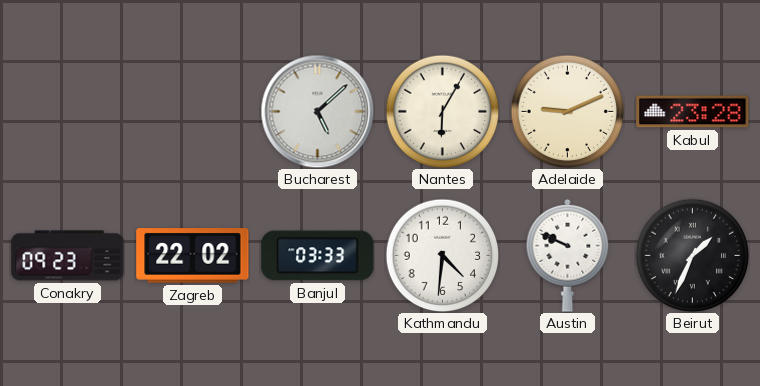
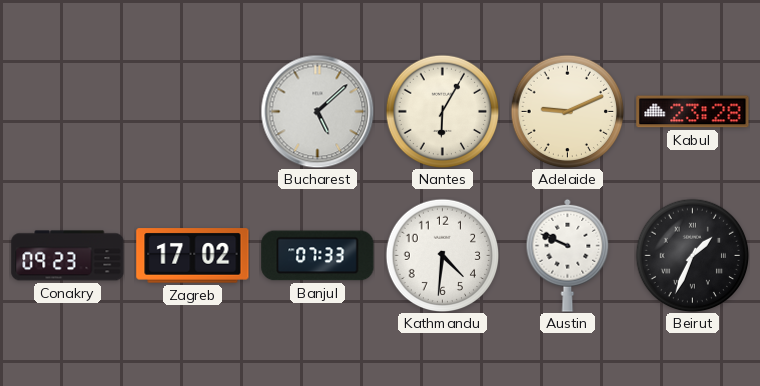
Zagreb: 22:02 -> 17:02 (193, 256)
Banjul: 03:33 -> 07:33 (318, 256)
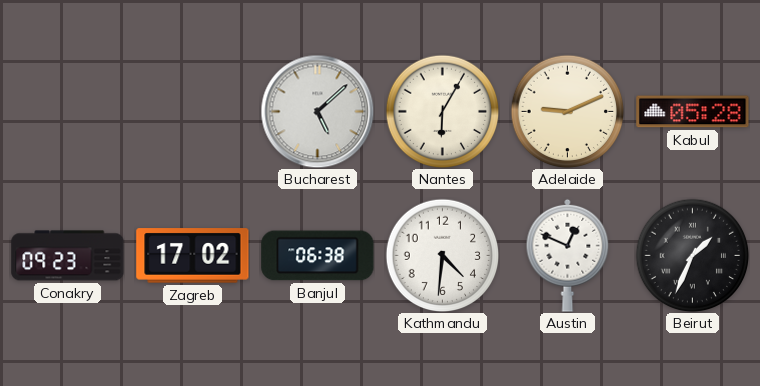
Kabul: 23:28 -> 05:28 (693, 112)
Banjul: 07:33 -> 06:38 (318, 256)
Austin: 9:49 -> 12:49 (568, 255)
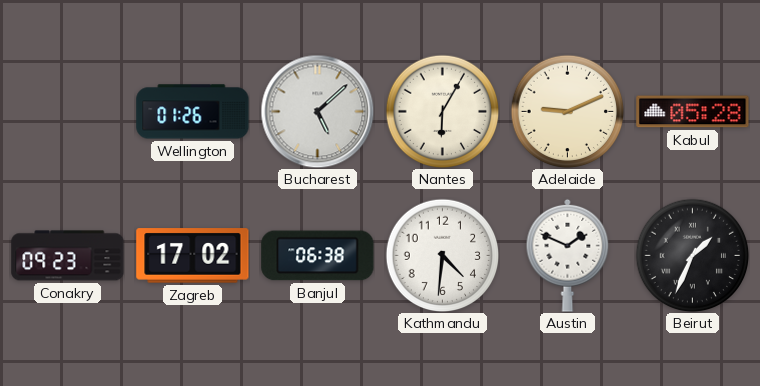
Wellington: none -> 01:26 (193, 112)
Austin: 12:49 -> 1:49 (568, 255)
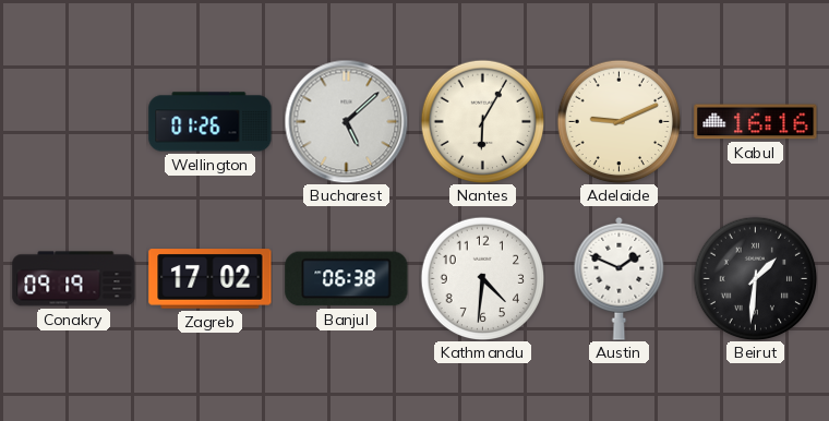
Kabul: 05:28 -> 16:16 (756, 122)
Conakry: 09:23 -> 09:19 (74, 279)
Beirut: 1:34 -> 1:31 (755, 278)
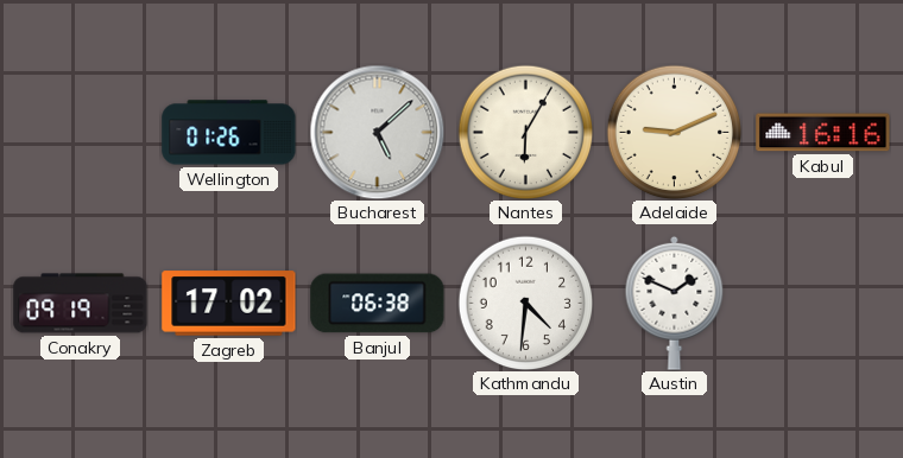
Beirut: 1:31 -> none (755, 278)
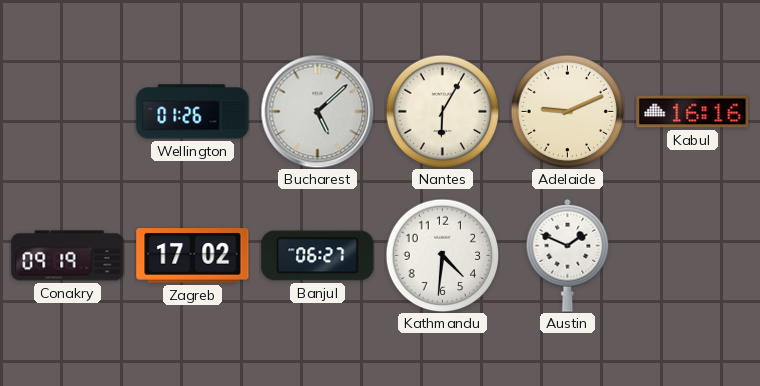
Banjul: 06:38 -> 06:27 (318, 256)
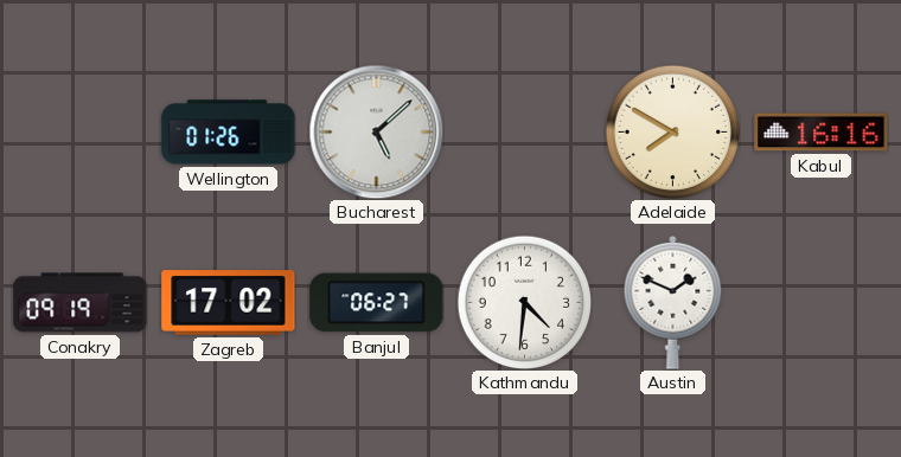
Nantes: 6:05 -> none (442, 111)
Adelaide: 9:11 -> 7:50 (672, 131)
